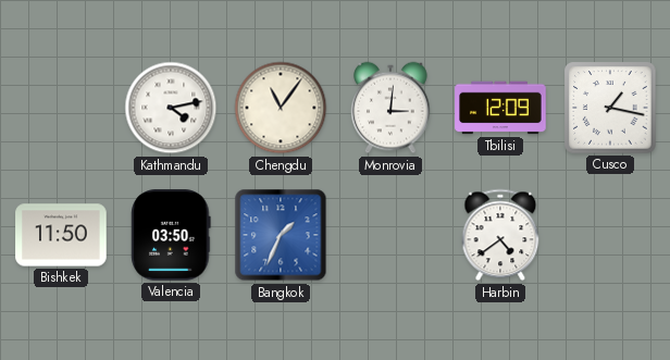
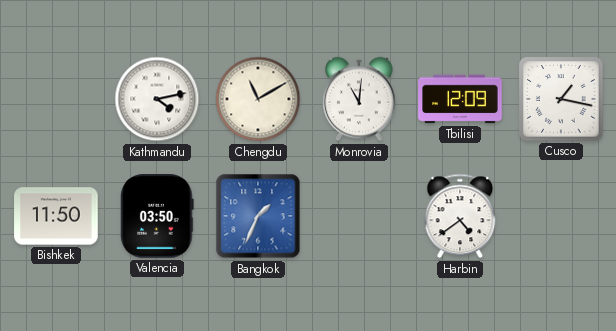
Chengdu: 11:06 -> 11:10 (258, 99)
Monrovia: 3:01 -> 11:01 (359, 99)
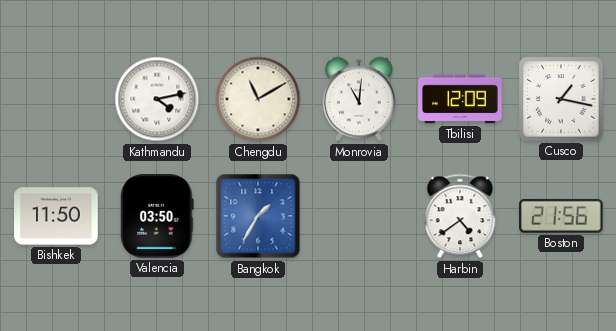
Bangkok: 1:34 -> 1:35 (258, 216)
Boston: none -> 21:56 (561, 216)
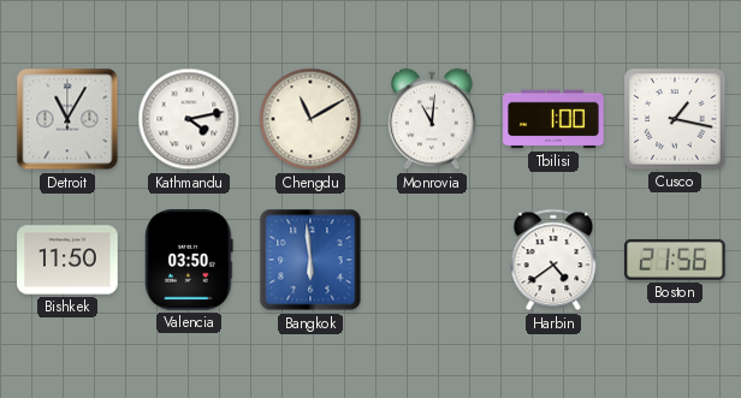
Detroit: none -> 11:05 (67, 119)
Tbilisi: 12:09 -> 1:00 (553, 119)
Bangkok: 1:35 -> 5:59 (310, 260)
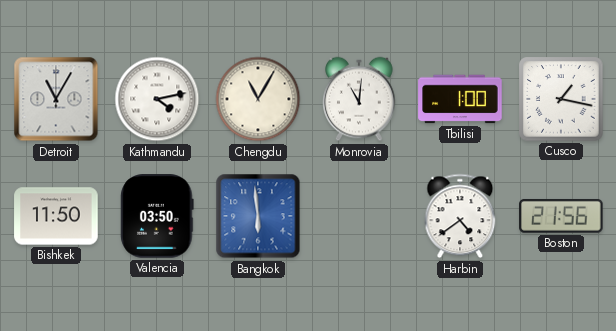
Chengdu: 11:10 -> 11:05 (258, 99)
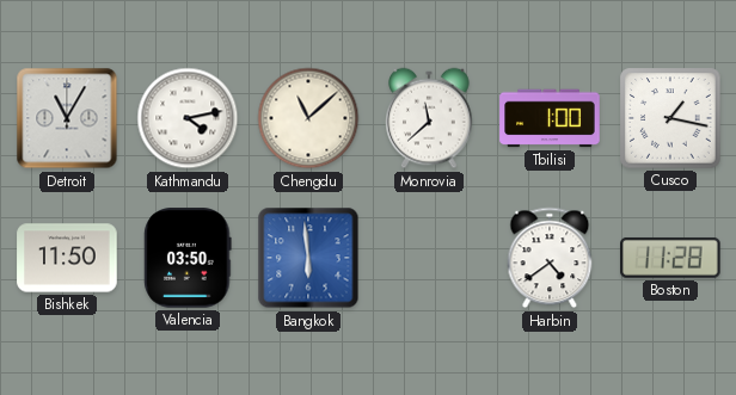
Chengdu: 11:05 -> 11:08 (308, 118)
Monrovia: 11:01 -> 11:38 (429, 118)
Boston: 21:56 -> 11:28 (670, 258)
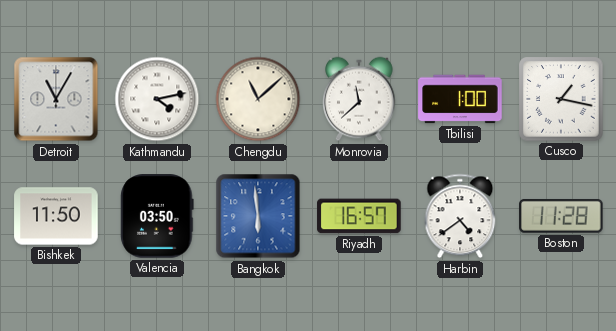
Riyadh: none -> 16:57 (359, 216)
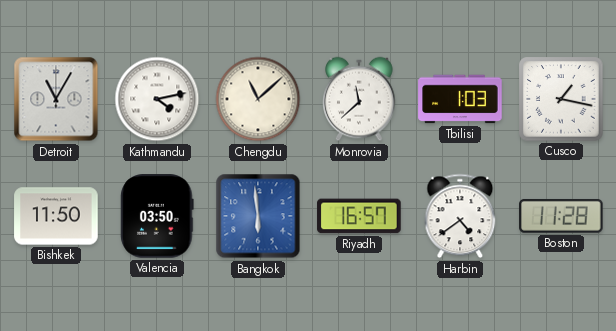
Tbilisi: 1:00 -> 1:03 (460, 99)
